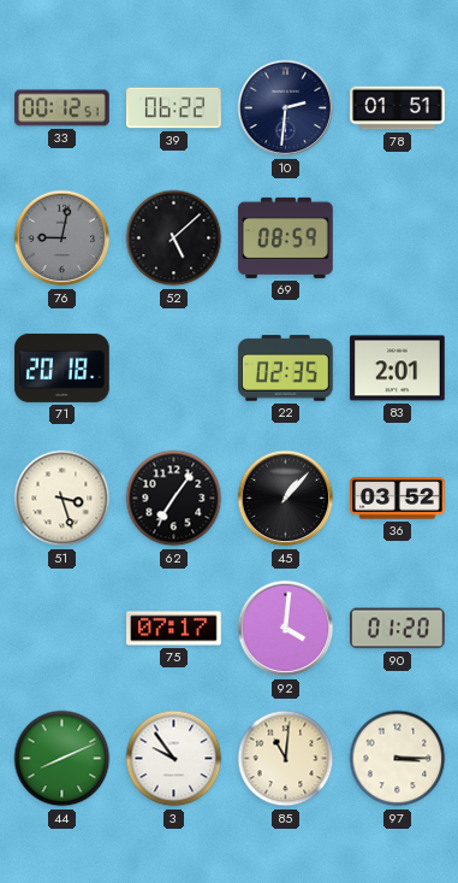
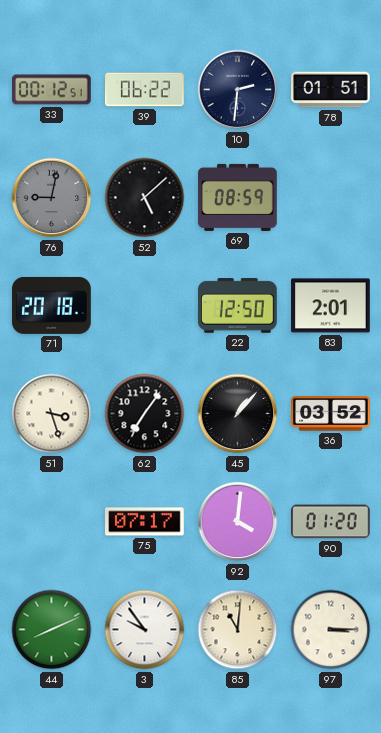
22: 02:35 -> 12:50 (238, 306)
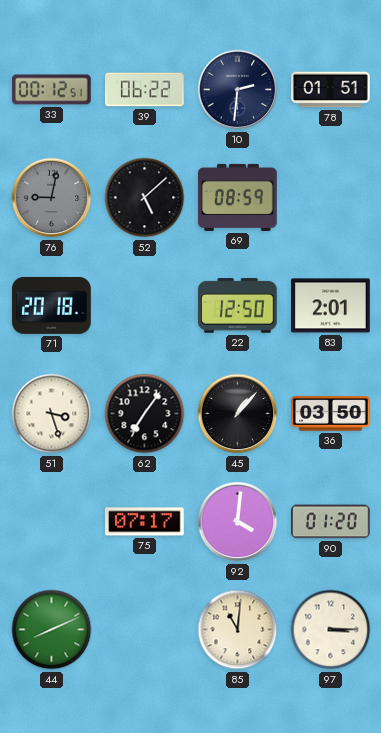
36: 03:52 -> 03:50 (331, 414)
3: 9:54 -> none (145, 630)
